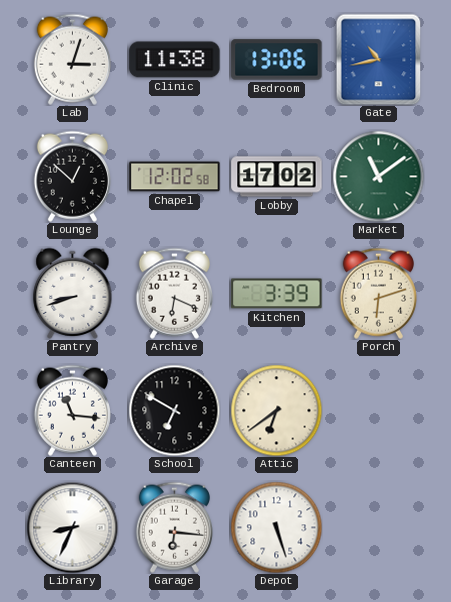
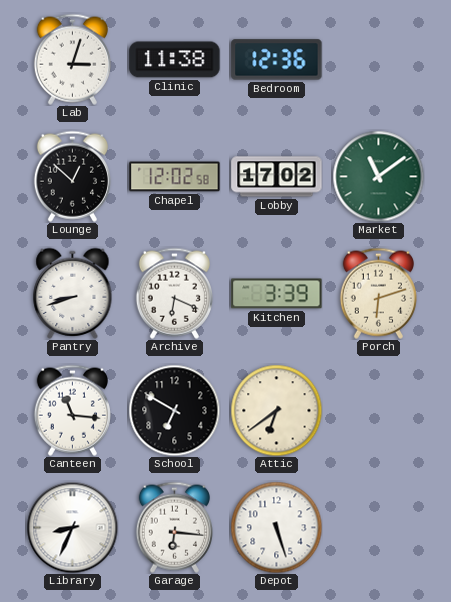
Bedroom: 13:06 -> 12:36 (277, 60)
Gate: 10:43 -> none (379, 59)
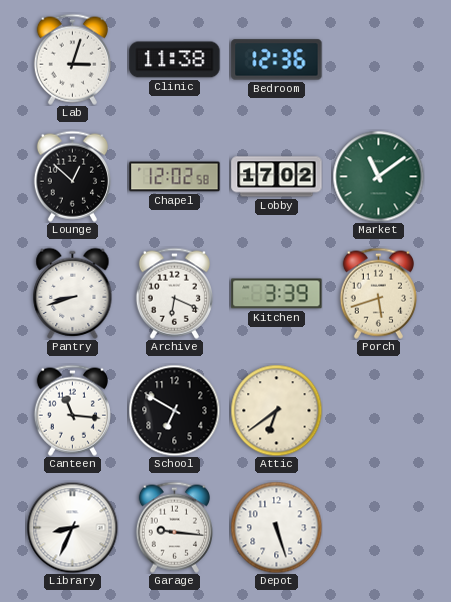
Porch: 6:12 -> 5:42 (378, 293)
Garage: 6:16 -> 9:16 (174, 527)
